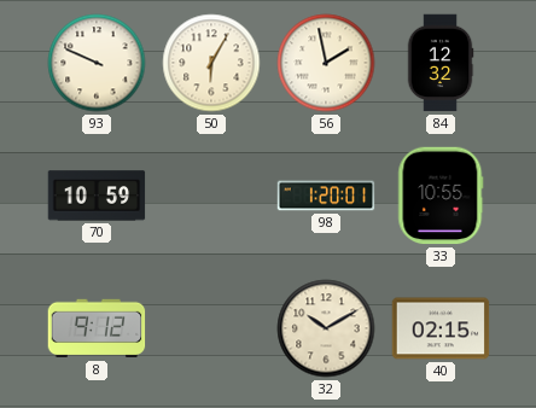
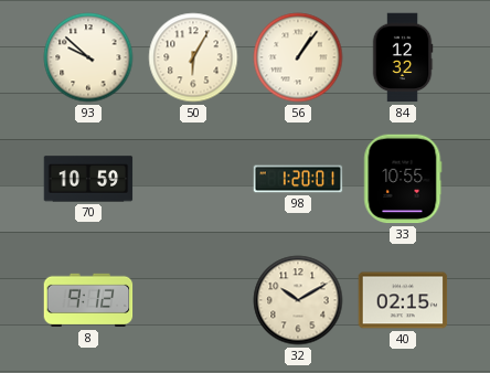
93: 9:49 -> 9:52 (88, 57)
56: 1:58 -> 1:06 (298, 57)
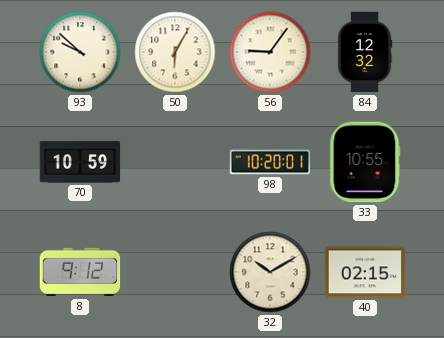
56: 1:06 -> 9:06 (270, 52)
98: 1:20 -> 10:20 (270, 162)
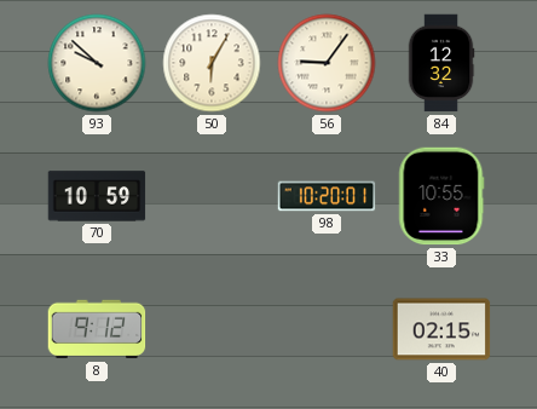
32: 10:10 -> none (270, 272)
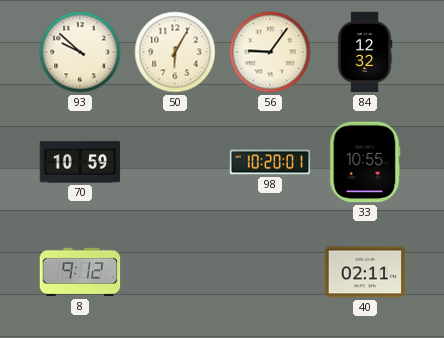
40: 02:15 -> 02:11 (365, 272)
